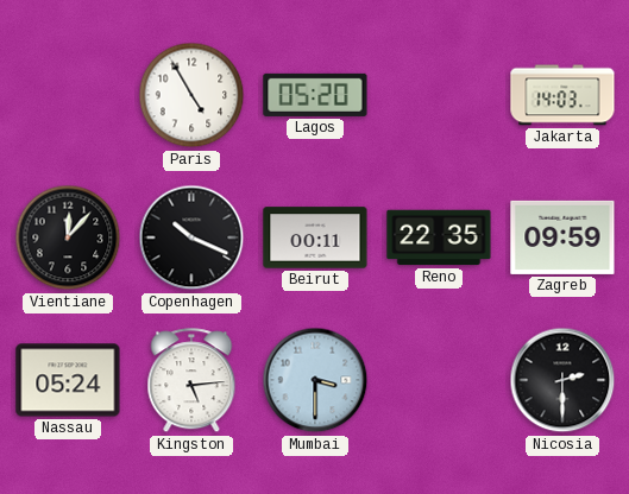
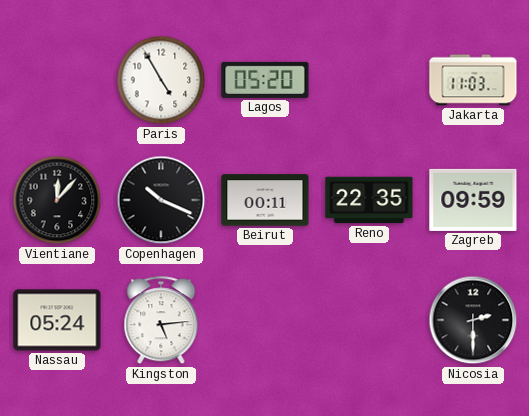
Jakarta: 14:03 -> 11:03 (473, 80)
Mumbai: 3:30 -> none (315, 380)
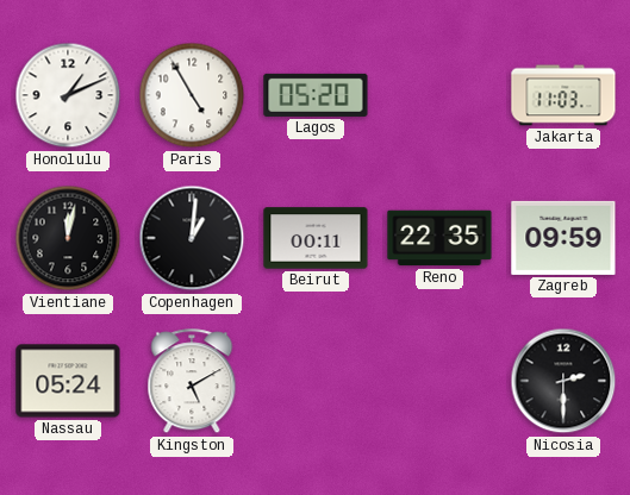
Honolulu: none -> 1:11 (68, 95)
Vientiane: 12:07 -> 12:02 (68, 238)
Copenhagen: 10:19 -> 1:01 (192, 238)
Kingston: 5:14 -> 5:10 (192, 382)
